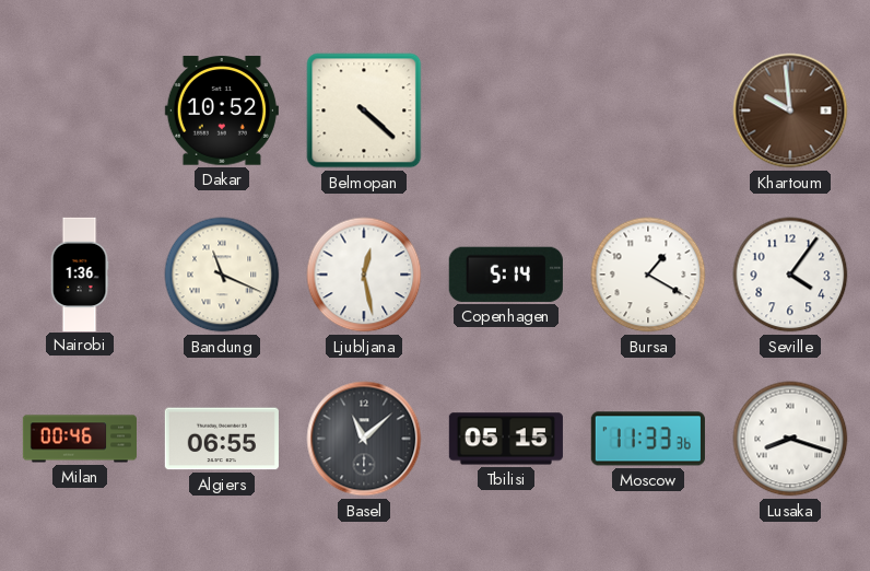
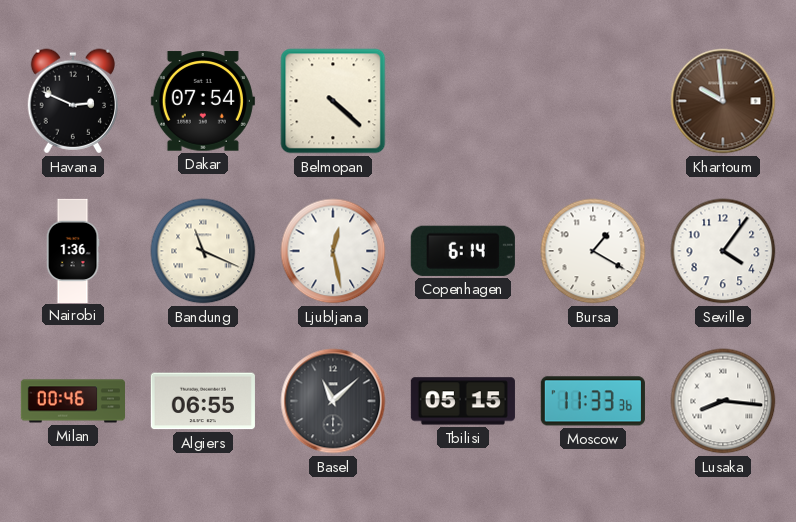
Havana: none -> 2:49 (72, 101)
Dakar: 10:52 -> 07:54 (203, 101)
Copenhagen: 5:14 -> 6:14 (463, 251)
Lusaka: 8:18 -> 8:16 (723, 401)
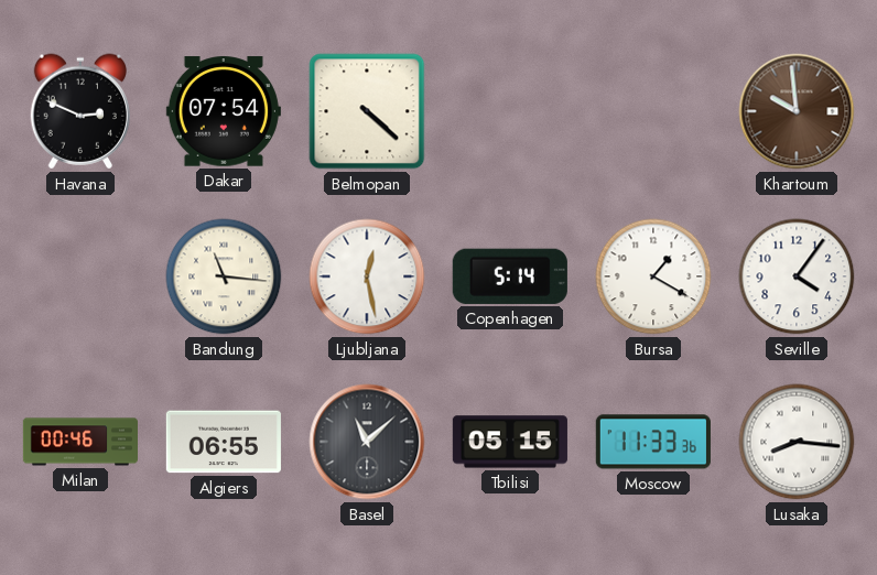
Nairobi: 1:36 -> none (73, 250)
Bandung: 11:19 -> 11:16 (224, 276)
Copenhagen: 6:14 -> 5:14 (510, 276)
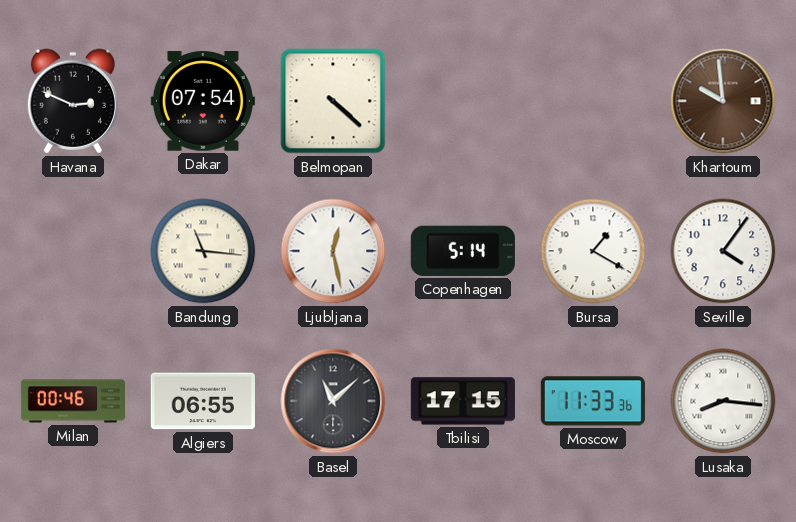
Tbilisi: 05:15 -> 17:15 (463, 401)
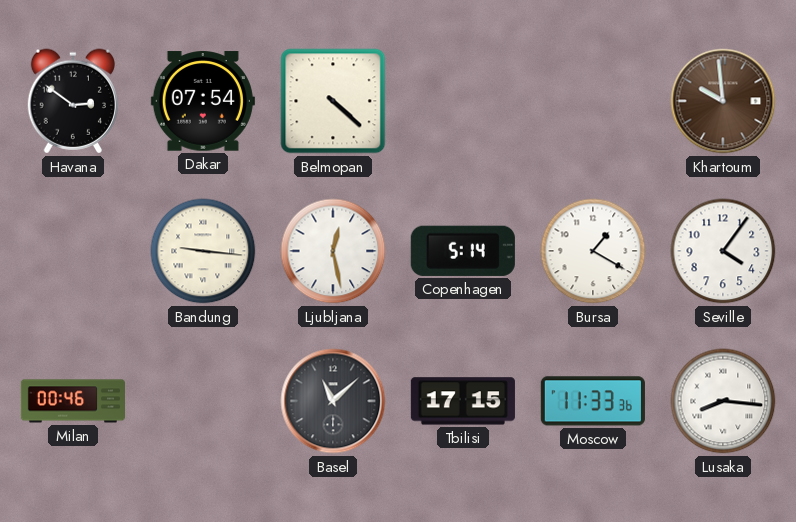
Havana: 2:49 -> 2:51 (72, 101)
Bandung: 11:16 -> 9:16 (203, 251)
Algiers: 06:55 -> none (203, 401)
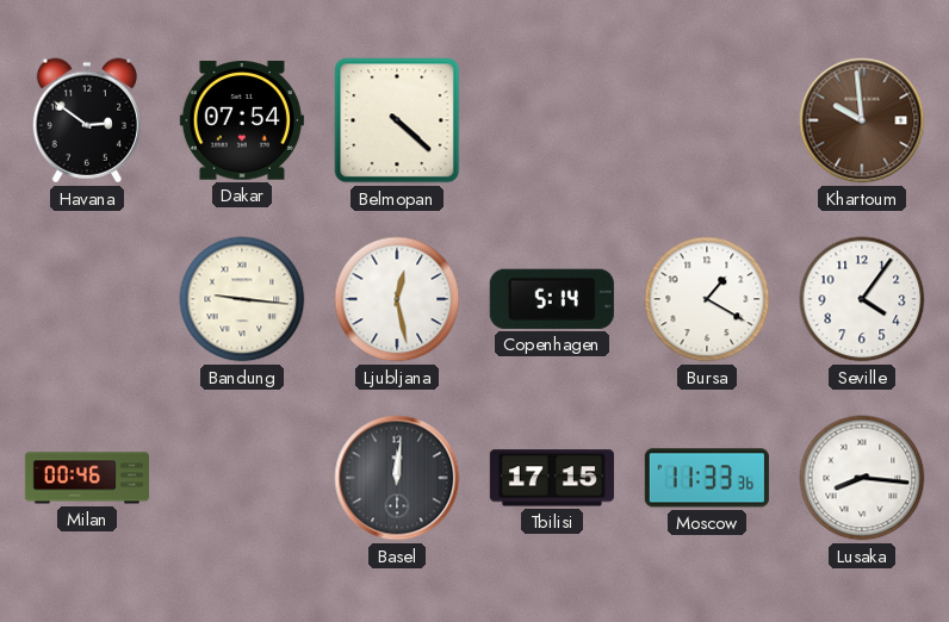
Basel: 11:08 -> 12:01 (397, 478)
